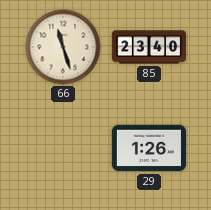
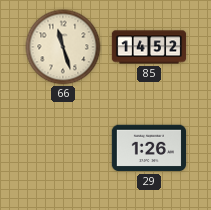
85: 23:40 -> 14:52 (149, 47)
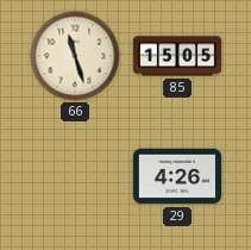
85: 14:52 -> 15:05 (177, 56)
29: 1:26 -> 4:26 (177, 176)
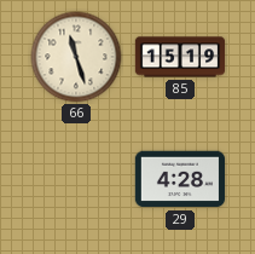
85: 15:05 -> 15:19 (180, 57)
29: 4:26 -> 4:28 (180, 179)
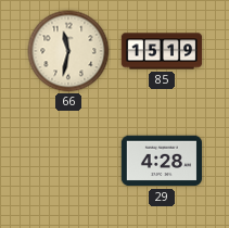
66: 11:27 -> 11:32 (68, 51)
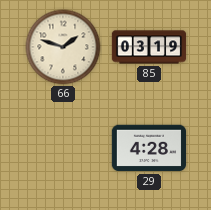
66: 11:32 -> 1:48 (63, 47)
85: 15:19 -> 03:19 (149, 47)
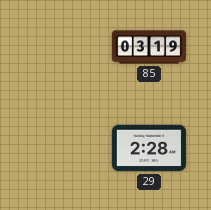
66: 1:48 -> none (63, 47)
29: 4:28 -> 2:28 (149, 148)
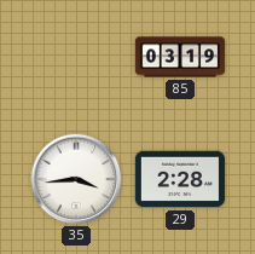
35: none -> 3:44 (76, 179)
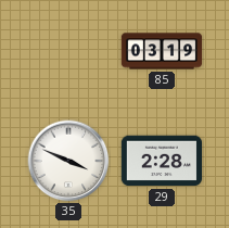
35: 3:44 -> 3:49 (68, 161)
